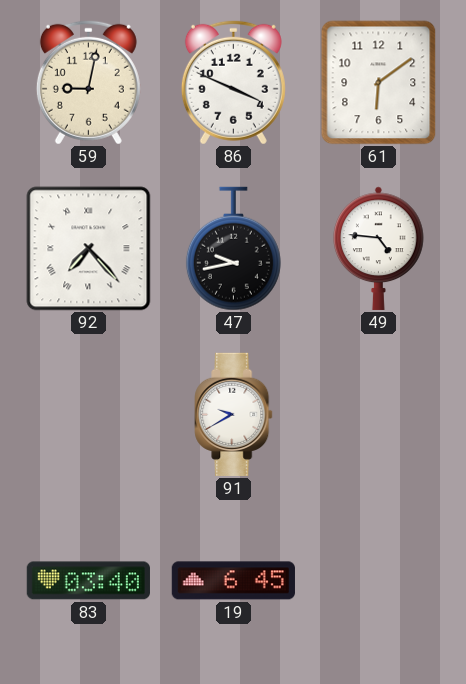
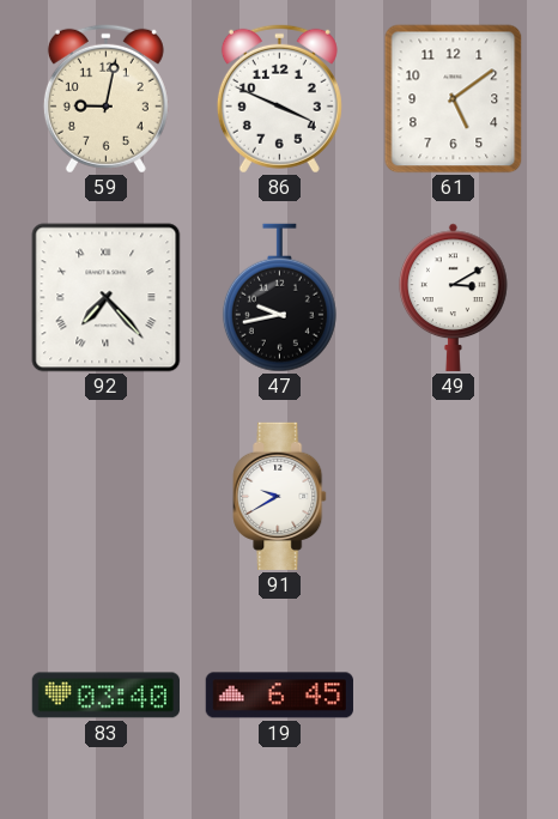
61: 6:09 -> 5:09 (454, 99)
49: 4:46 -> 3:10 (454, 297)
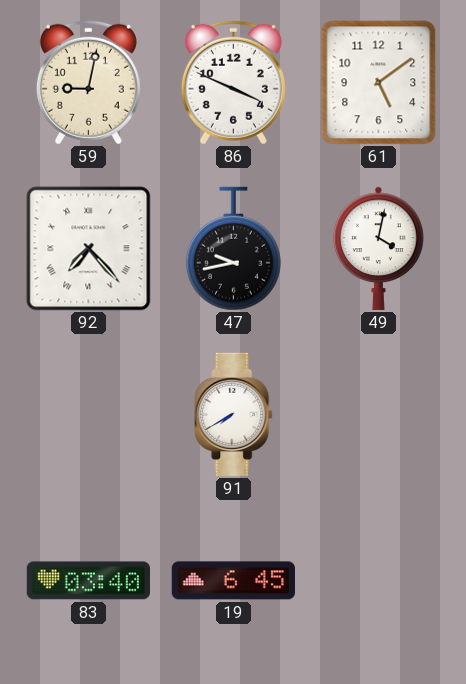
49: 3:10 -> 4:02 (379, 248)
91: 9:40 -> 7:40 (234, 414)
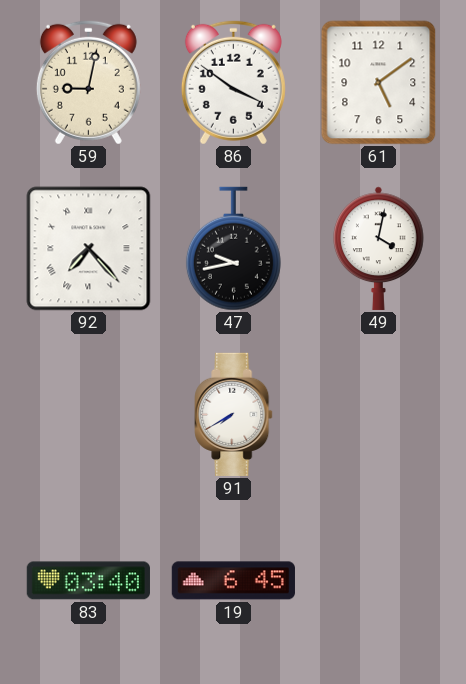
86: 3:49 -> 3:51 (233, 82)
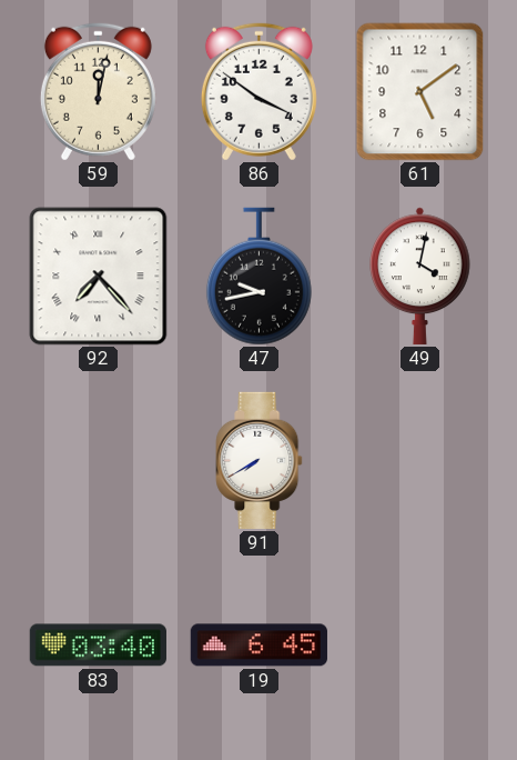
59: 9:02 -> 12:02 (98, 91)
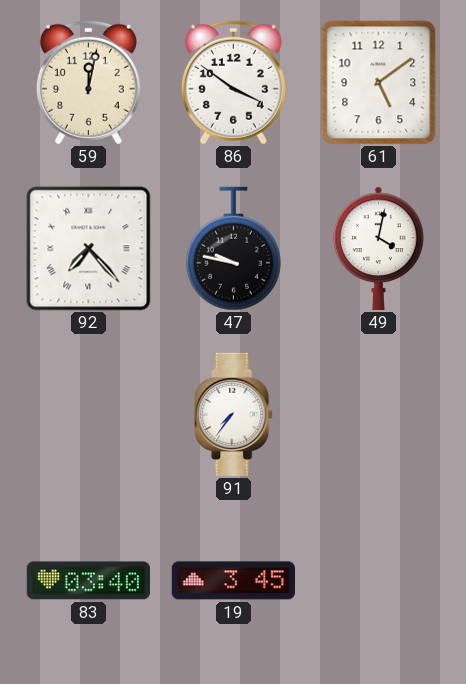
47: 9:43 -> 9:47 (233, 249)
91: 7:40 -> 7:36 (234, 414)
19: 6:45 -> 3:45 (233, 581)
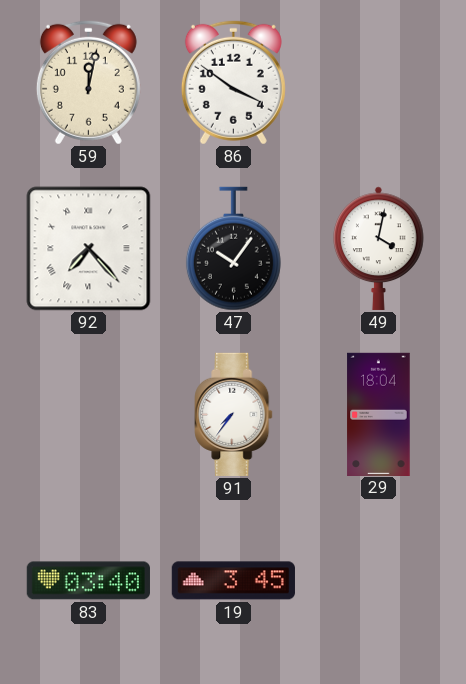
61: 5:09 -> none (379, 83)
47: 9:47 -> 10:06 (233, 249)
29: none -> 18:04 (379, 414)
